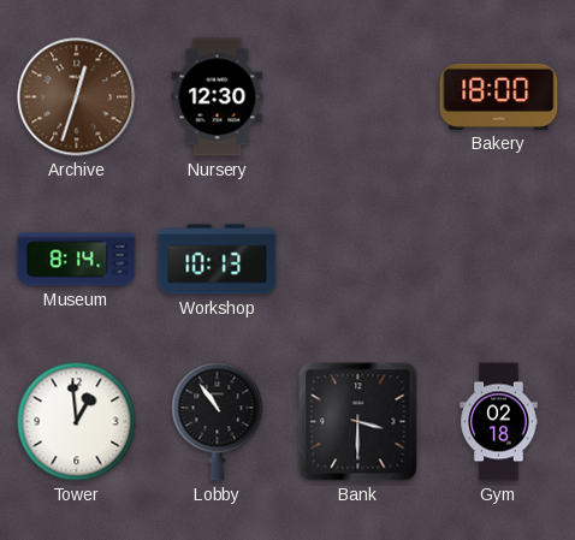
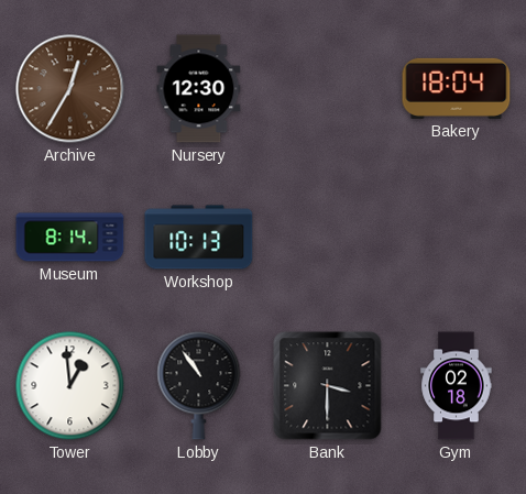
Archive: 12:33 -> 12:35 (70, 89)
Bakery: 18:00 -> 18:04 (457, 88)
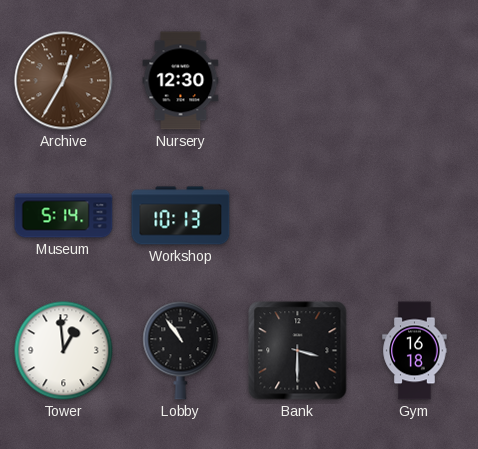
Bakery: 18:04 -> none (457, 88)
Museum: 8:14 -> 5:14 (64, 216)
Gym: 02:18 -> 16:18 (415, 351)
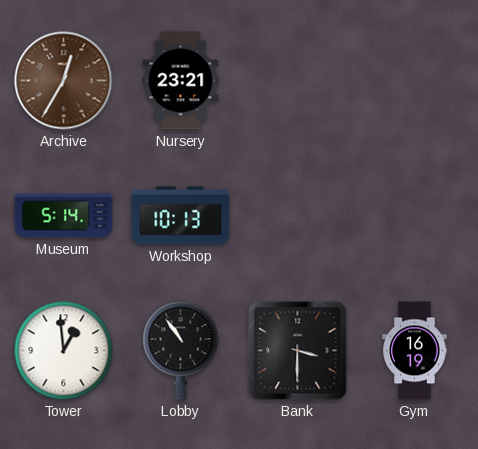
Nursery: 12:30 -> 23:21 (181, 81)
Gym: 16:18 -> 16:19 (415, 351)
